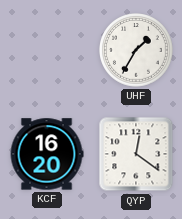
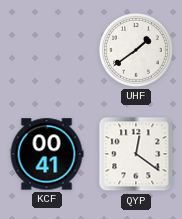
UHF: 1:35 -> 1:39 (137, 51)
KCF: 16:20 -> 00:41 (47, 154)
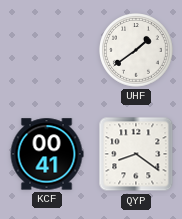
QYP: 12:21 -> 8:21 (136, 154)
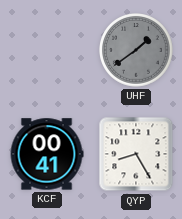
UHF dial: white -> grey (137, 51)
QYP: 8:21 -> 8:25 (136, 154)
